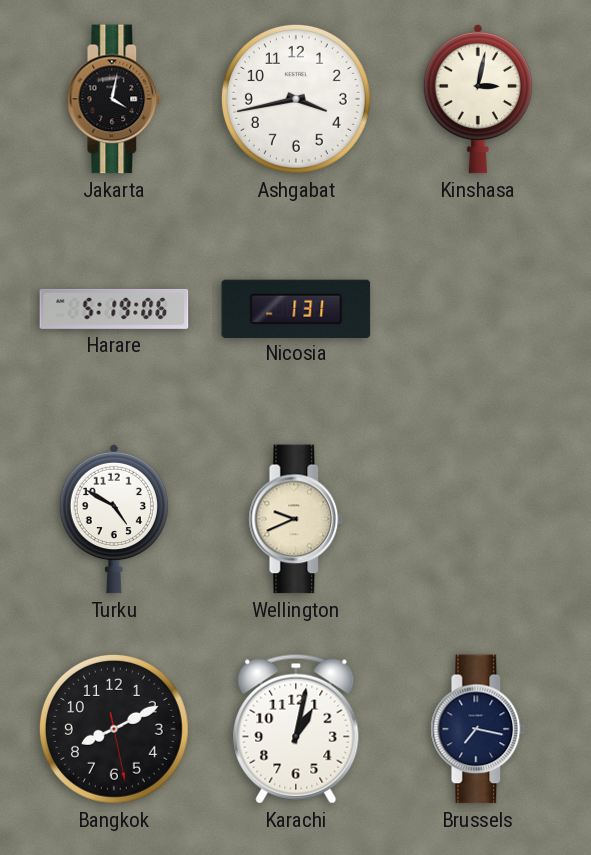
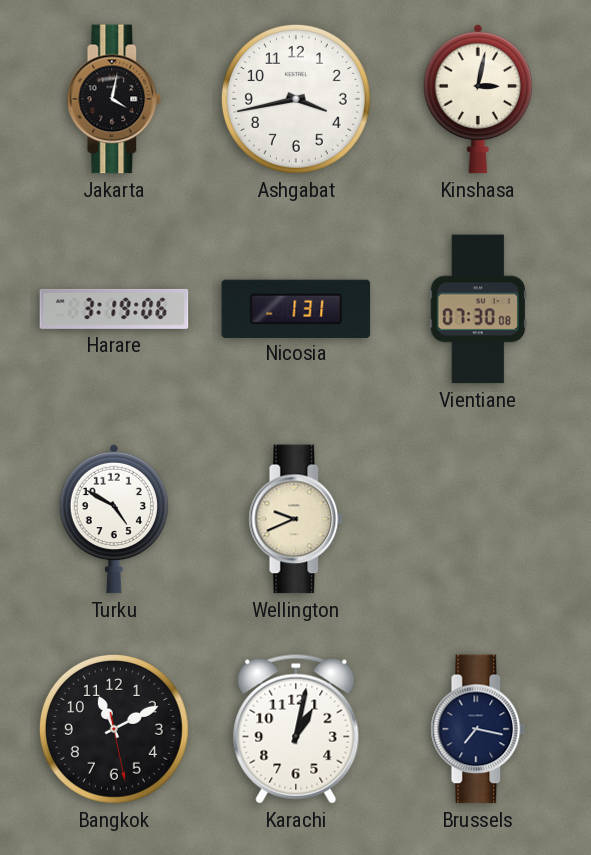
Harare: 5:19 -> 3:19 (114, 309)
Vientiane: none -> 07:30 (477, 309)
Bangkok: 8:10 -> 11:10 (114, 729)
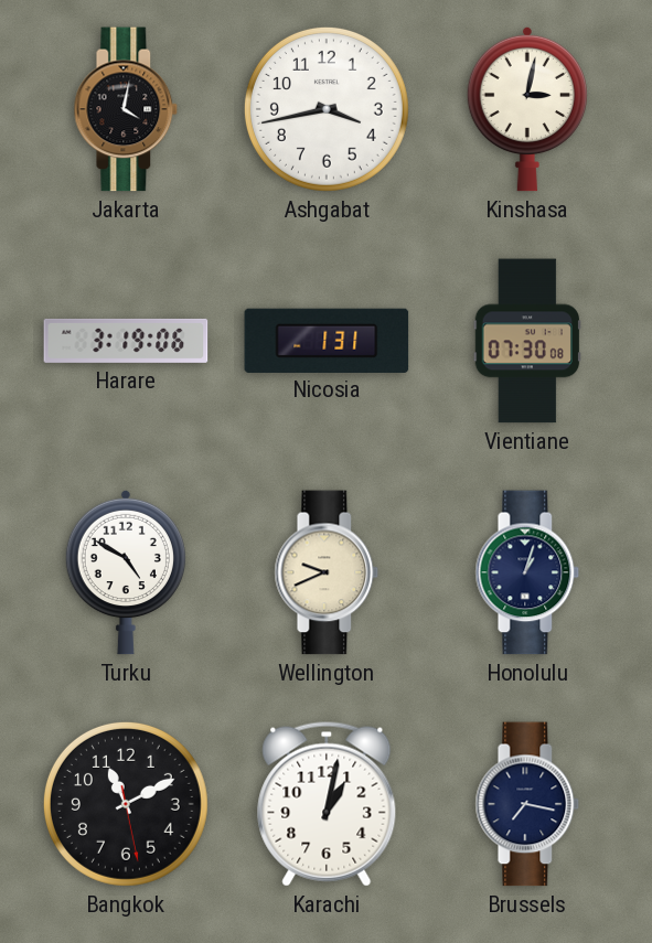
Honolulu: none -> 1:03 (527, 572)
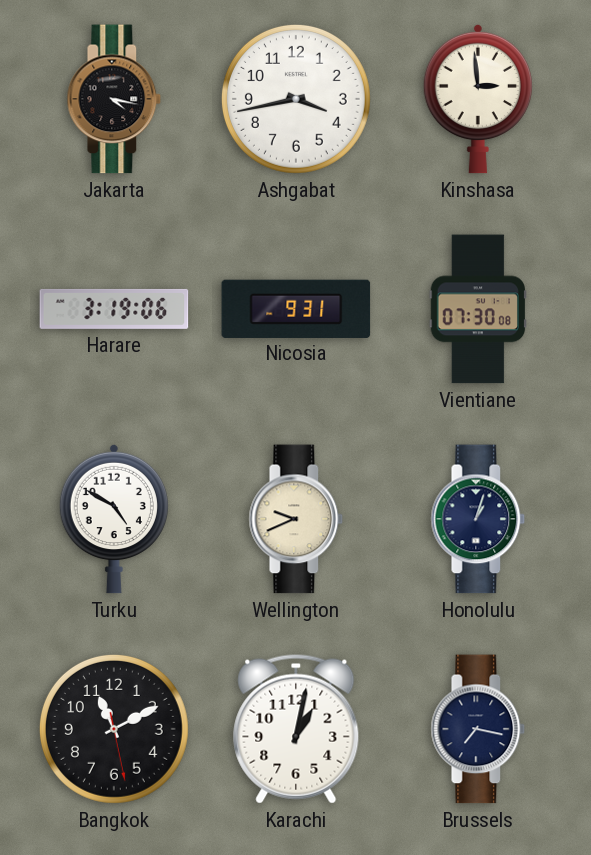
Jakarta: 4:02 -> 4:17 (114, 99)
Kinshasa: 3:02 -> 2:59 (478, 99)
Nicosia: 1:31 -> 9:31 (296, 308)
